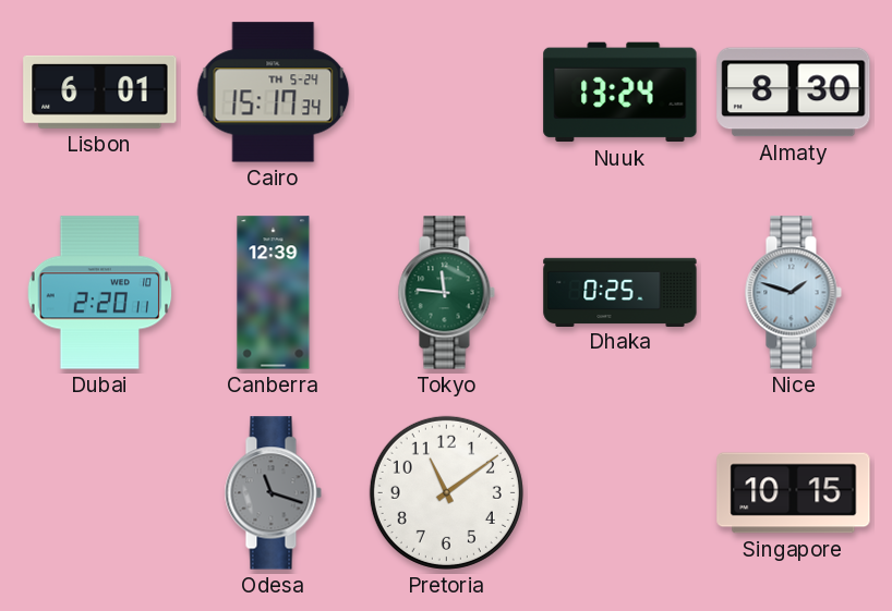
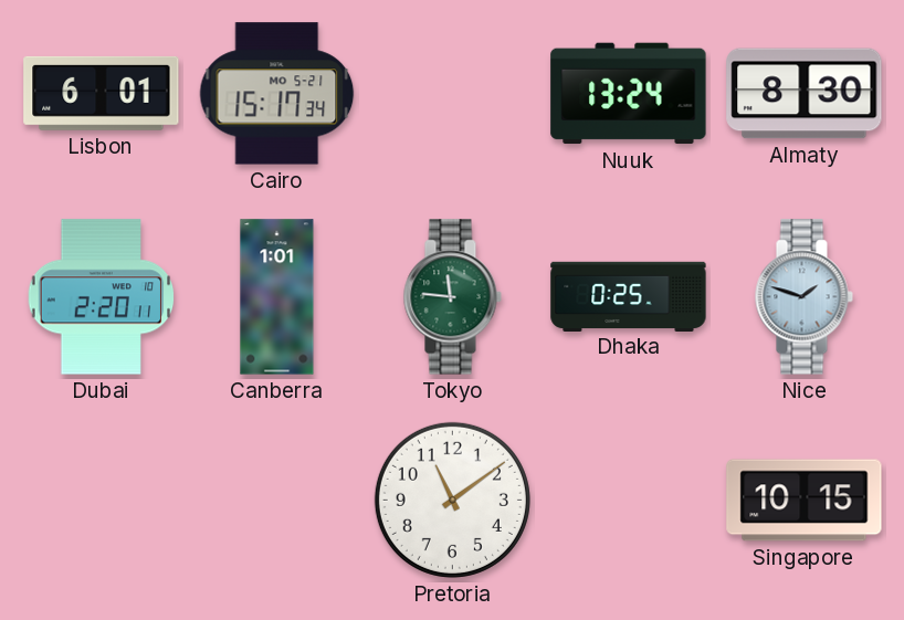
Cairo date: TH 5-24 -> MO 5-21 (277, 94)
Canberra: 12:39 -> 1:01 (277, 297)
Odesa: 11:18 -> none (273, 493)
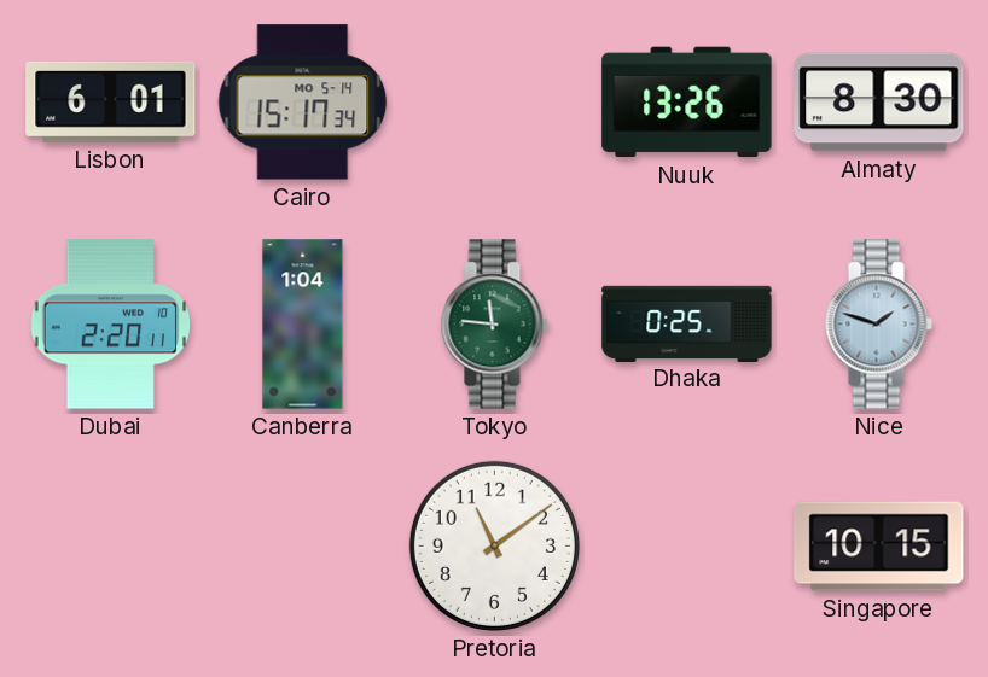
Cairo date: MO 5-21 -> MO 5-14 (303, 103)
Nuuk: 13:24 -> 13:26 (687, 103)
Canberra: 1:01 -> 1:04 (303, 325)
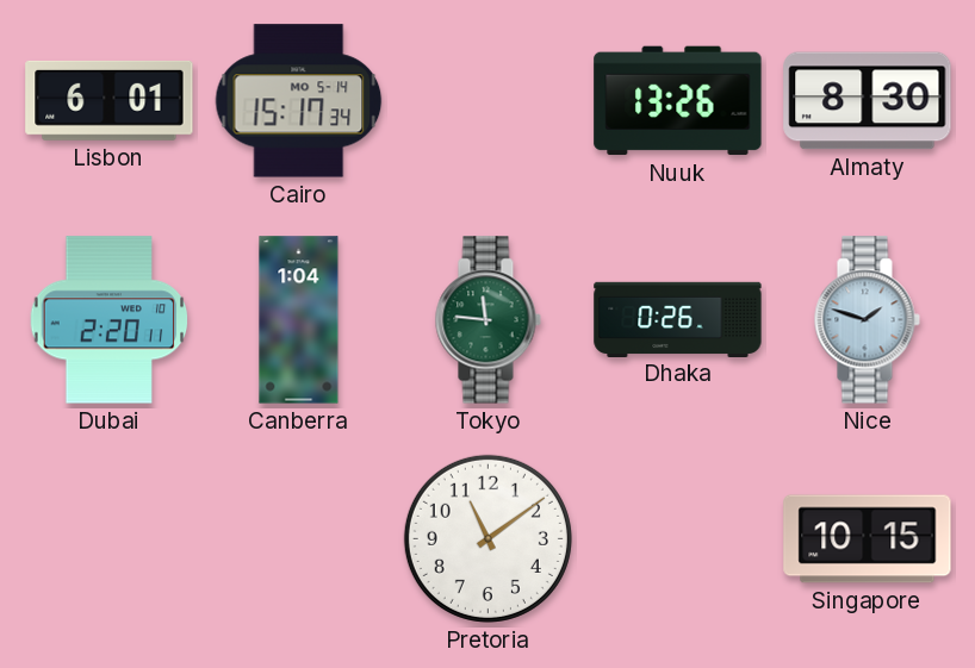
Dhaka: 0:25 -> 0:26 (678, 319)
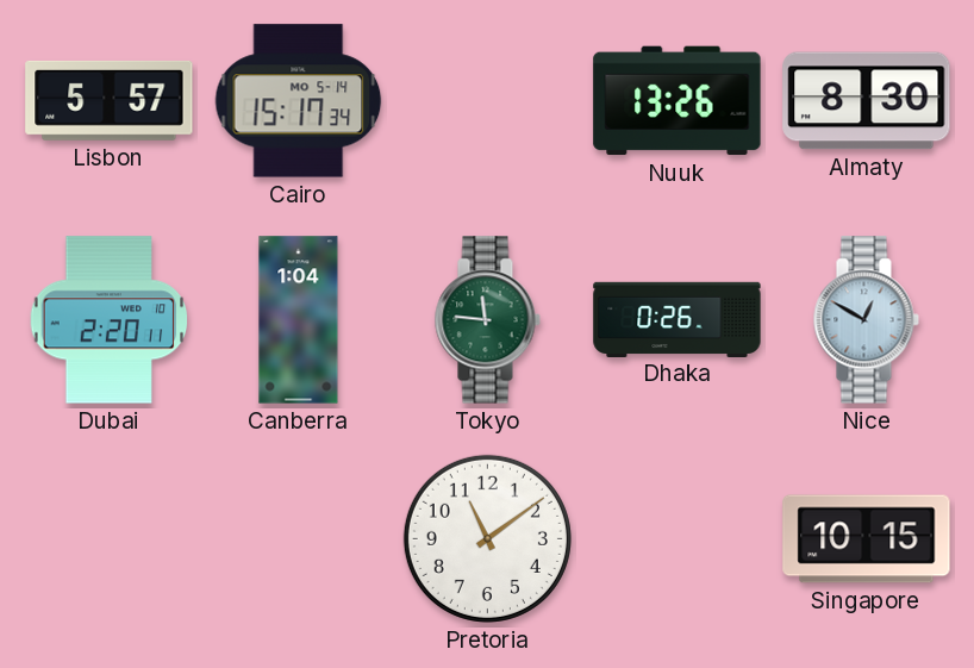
Lisbon: 6:01 -> 5:57 (110, 100)
Nice: 1:48 -> 12:50 (866, 320)
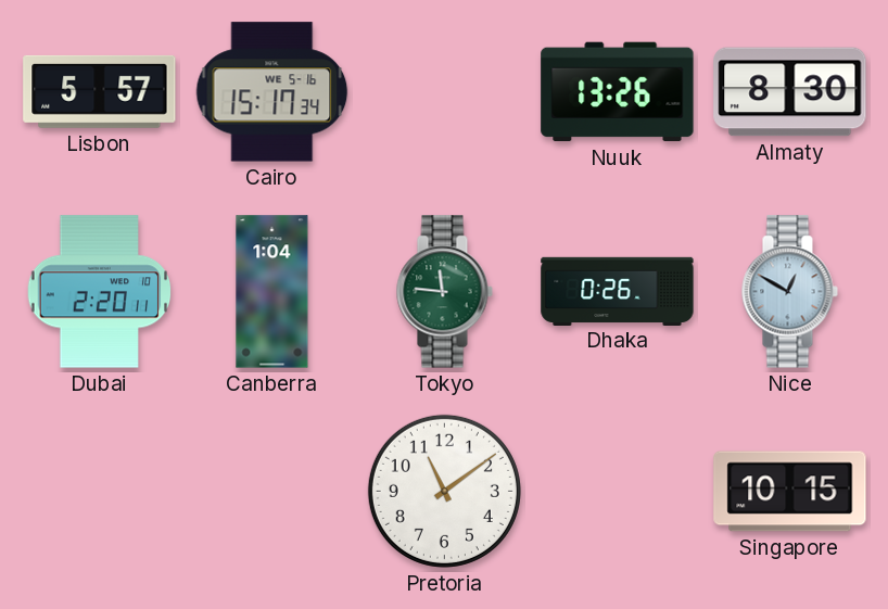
Cairo date: MO 5-14 -> WE 5-16 (272, 92)
